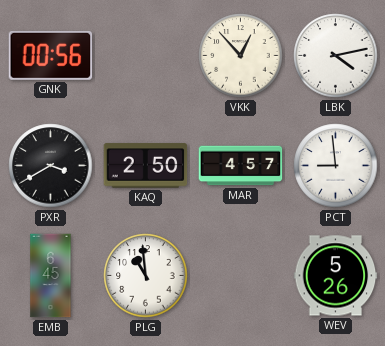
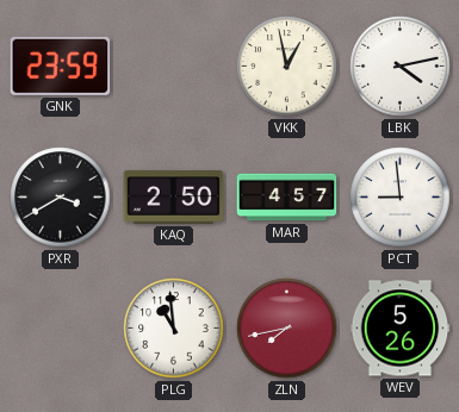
GNK: 00:56 -> 23:59 (61, 65)
VKK: 12:53 -> 12:58 (287, 67)
EMB: 6:45 -> none (51, 276)
ZLN: none -> 7:43 (287, 329)
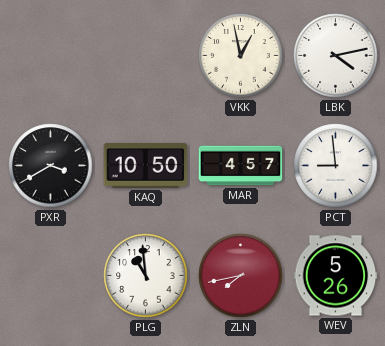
GNK: 23:59 -> none (61, 65)
KAQ: 2:50 -> 10:50 (146, 166)
